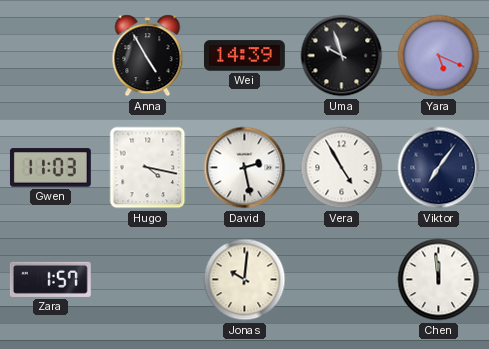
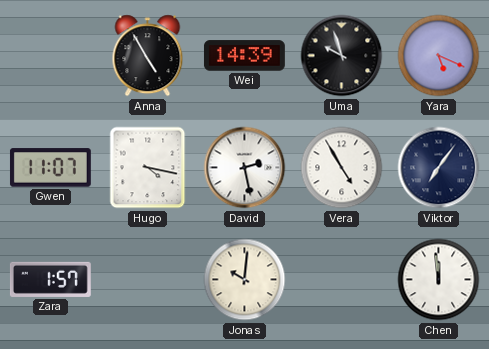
Gwen: 11:03 -> 11:07 (50, 168)
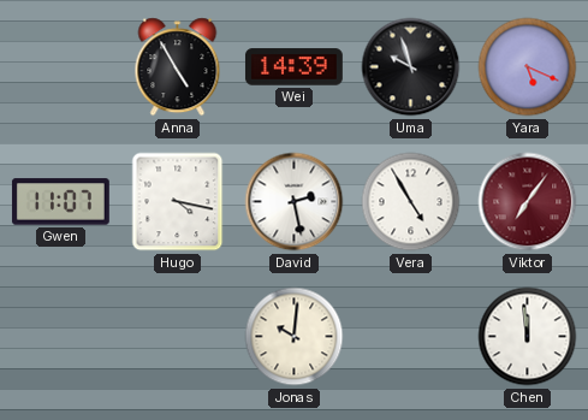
Viktor dial: navy -> burgundy (528, 202)
Zara: 1:57 -> none (50, 279)
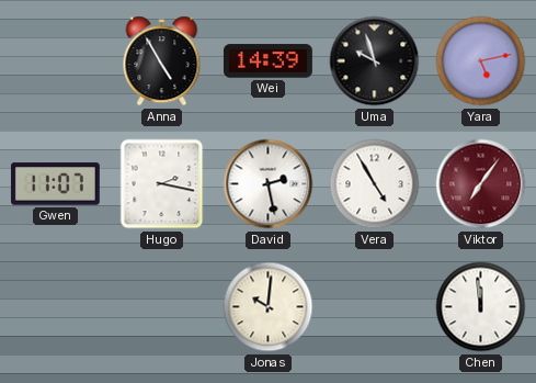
Yara: 5:19 -> 5:13 (481, 61)
Hugo: 4:17 -> 2:17 (162, 184)
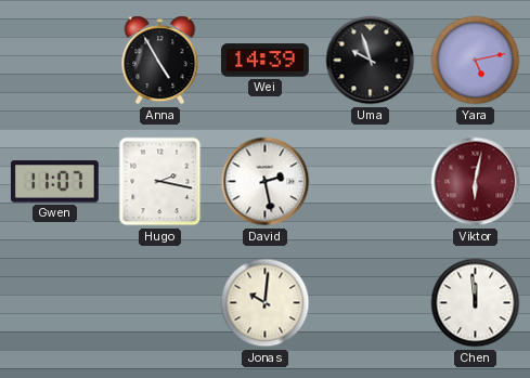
Vera: 4:55 -> none (375, 184)
Viktor: 7:06 -> 6:02 (476, 182)
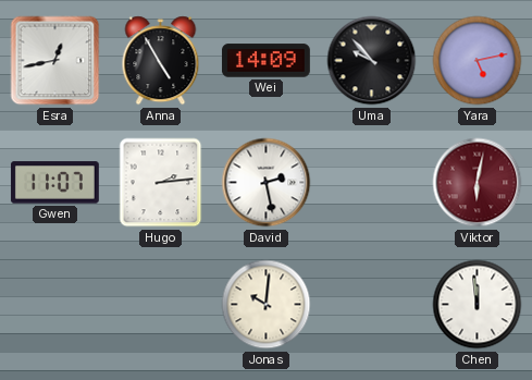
Esra: none -> 12:43 (55, 61)
Wei: 14:39 -> 14:09 (265, 61)
Uma: 9:57 -> 9:53 (372, 61)
Hugo: 2:17 -> 2:14 (161, 183)
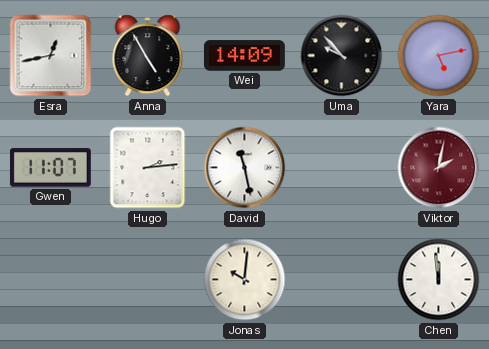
David: 2:28 -> 11:28 (245, 168)
Viktor: 6:02 -> 2:02 (439, 168)
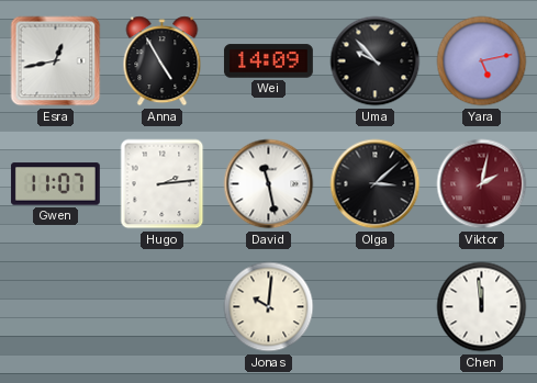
Olga: none -> 3:08 (376, 184)
